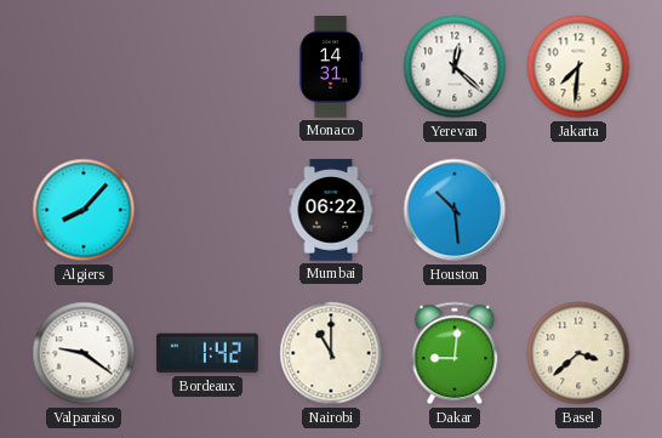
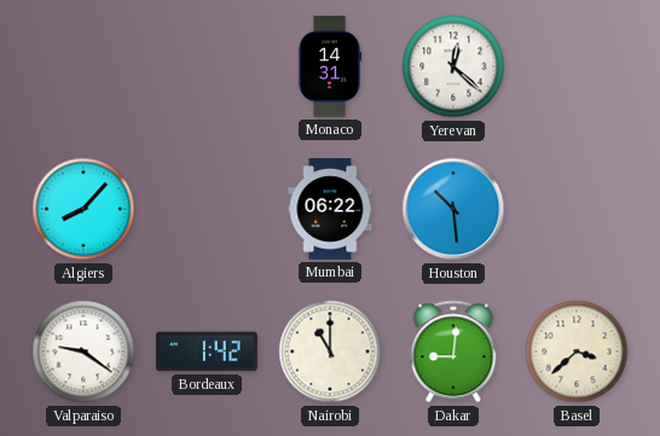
Jakarta: 7:31 -> none (578, 67)
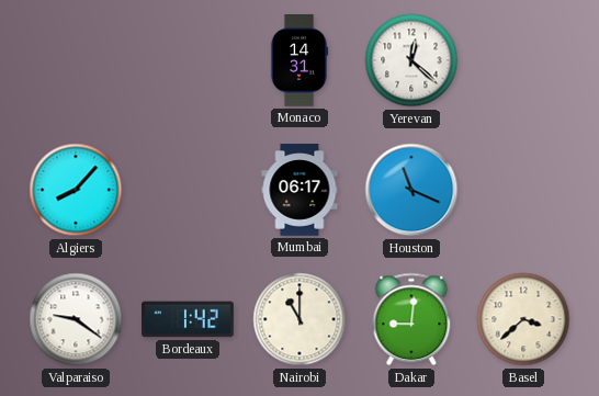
Mumbai: 06:22 -> 06:17 (299, 190)
Houston: 10:29 -> 11:19 (411, 190)
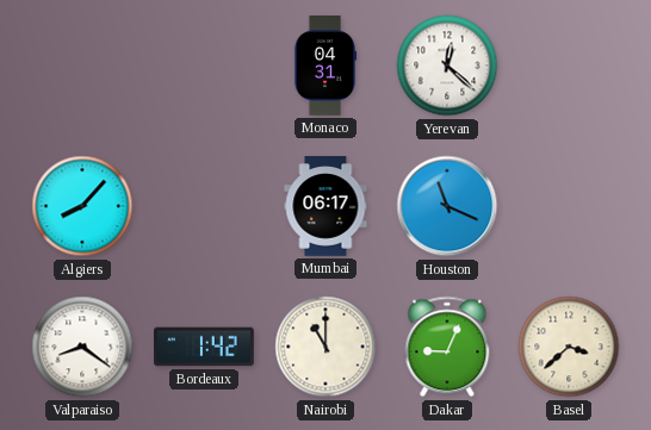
Monaco: 14:31 -> 04:31 (325, 66)
Valparaiso: 9:21 -> 8:21 (82, 347)
Dakar: 9:01 -> 9:04 (447, 347)
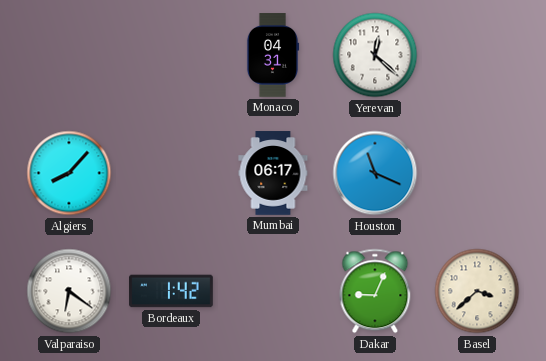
Valparaiso: 8:21 -> 6:21 (69, 291)
Nairobi: 11:00 -> none (325, 347)
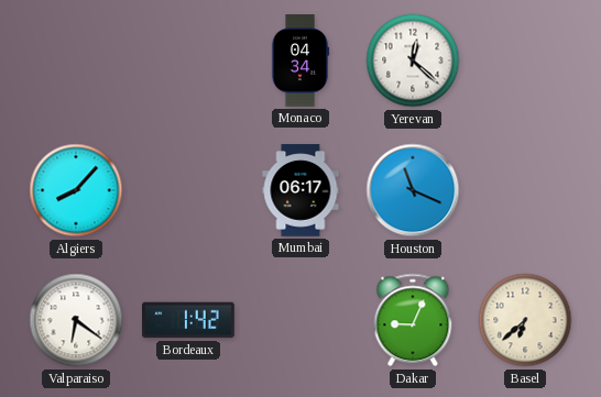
Monaco: 04:31 -> 04:34 (300, 60)
Basel: 3:38 -> 6:38 (525, 320)
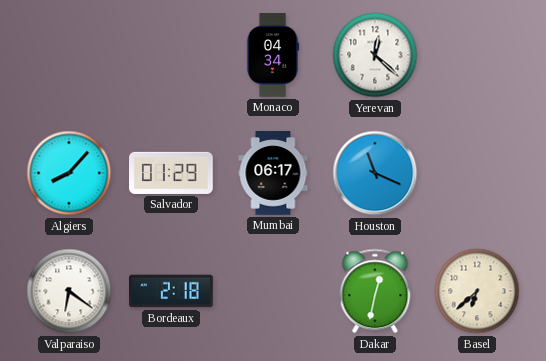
Salvador: none -> 01:29 (172, 173)
Bordeaux: 1:42 -> 2:18 (171, 291)
Dakar: 9:04 -> 12:32 (375, 291)
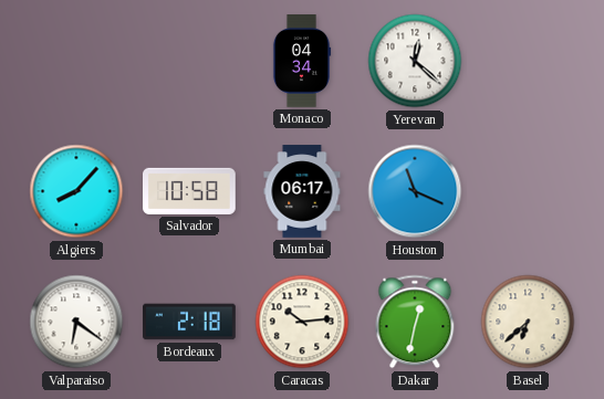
Salvador: 01:29 -> 10:58 (190, 191)
Caracas: none -> 10:14 (302, 322)
